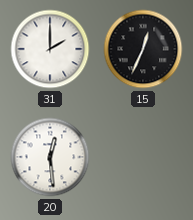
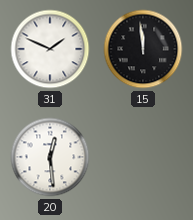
31: 2:00 -> 1:49 (50, 49)
15: 12:34 -> 11:59 (143, 49)
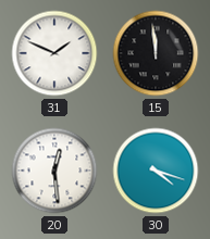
30: none -> 4:18 (156, 171)
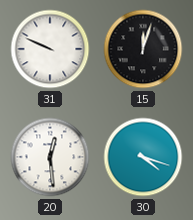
31: 1:49 -> 9:49 (50, 49)
15: 11:59 -> 12:03 (143, 49)
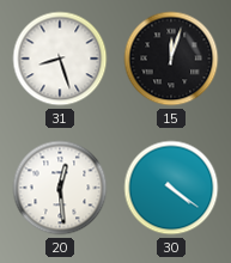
31: 9:49 -> 8:27 (60, 59)
30: 4:18 -> 4:21 (171, 188)
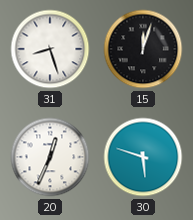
20: 12:29 -> 12:34 (50, 157)
30: 4:21 -> 5:48 (143, 157)
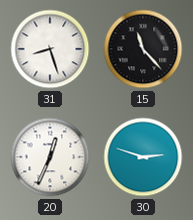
15: 12:03 -> 11:23 (143, 49)
30: 5:48 -> 2:48 (143, 157)
